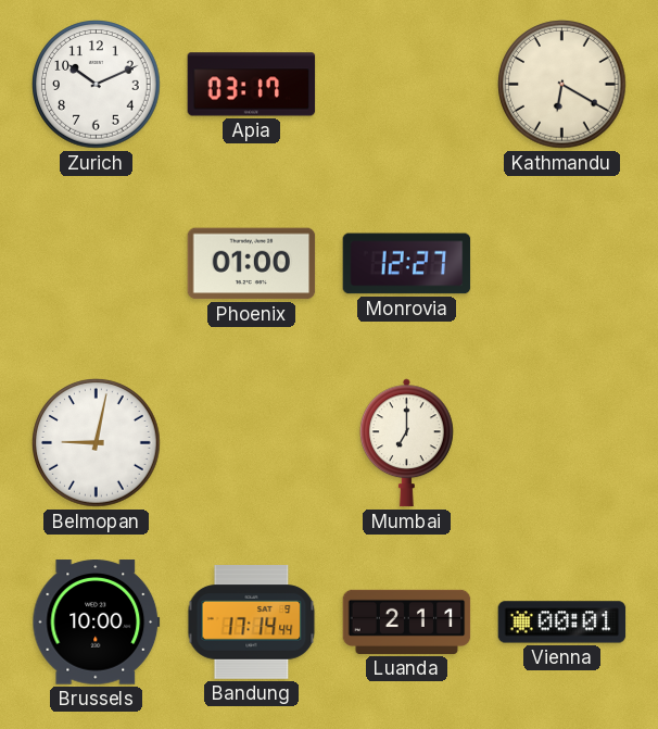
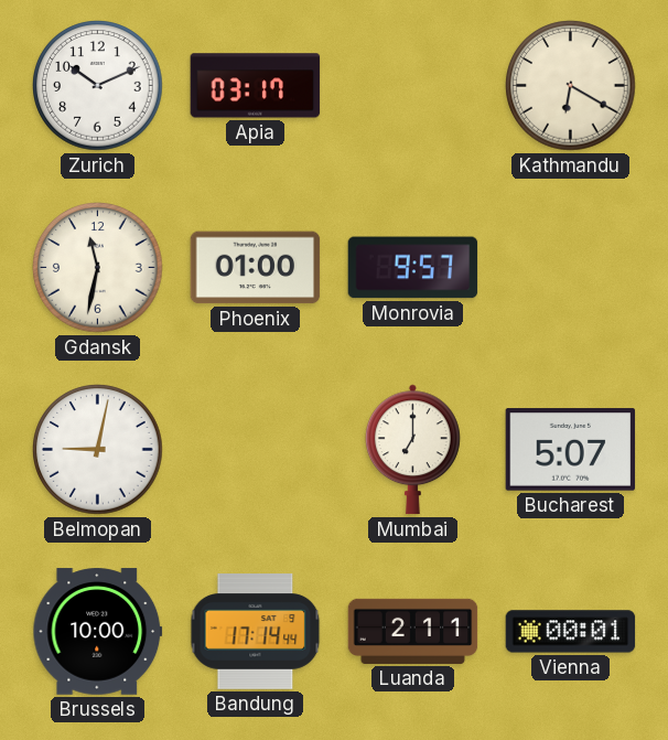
Gdansk: none -> 11:32 (98, 268)
Monrovia: 12:27 -> 9:57 (413, 268)
Bucharest: none -> 5:07 (571, 450)
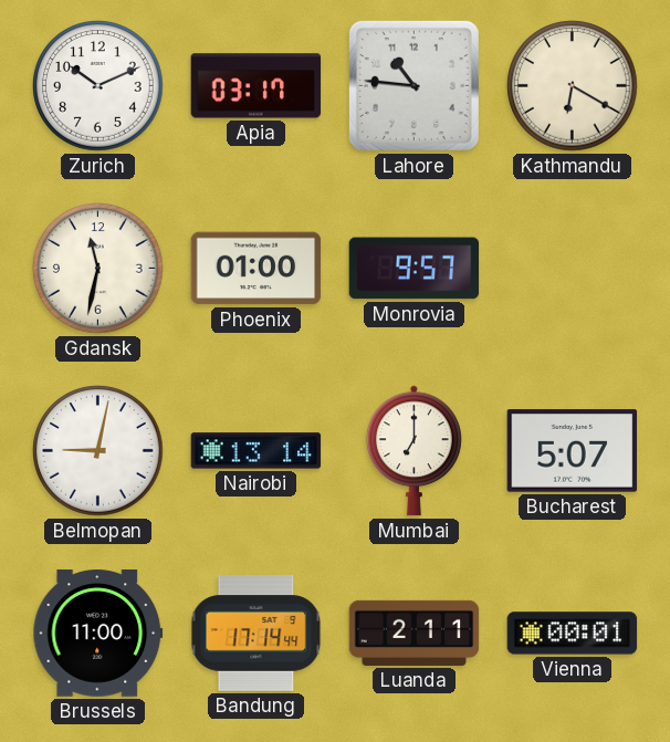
Lahore: none -> 10:46 (413, 85)
Nairobi: none -> 13:14 (257, 451)
Brussels: 10:00 -> 11:00 (98, 634)
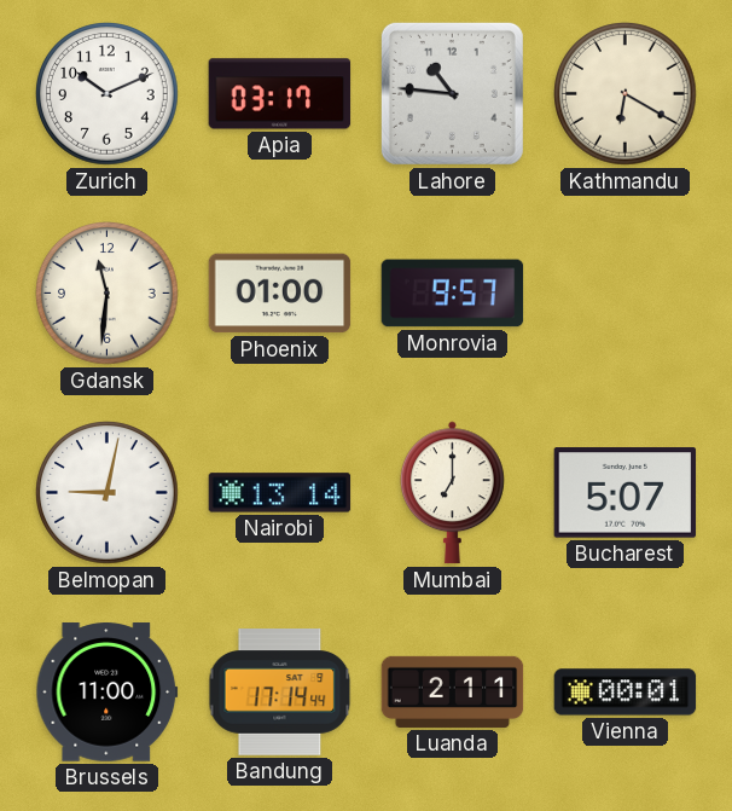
Gdansk: 11:32 -> 11:31 (108, 294)
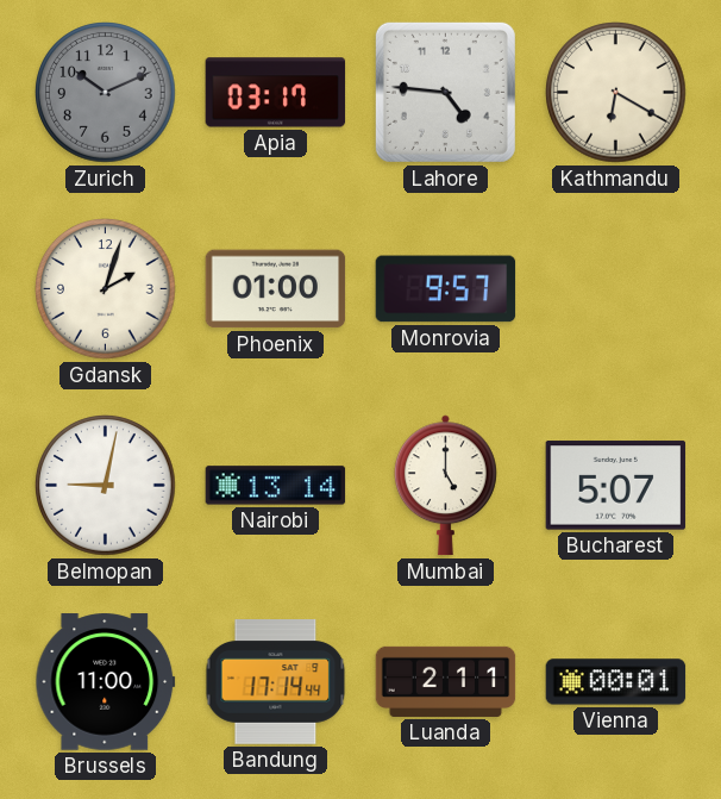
Zurich dial: white -> grey (106, 93)
Lahore: 10:46 -> 4:46 (445, 92)
Gdansk: 11:31 -> 2:03 (106, 289)
Mumbai: 7:00 -> 5:00 (445, 486)
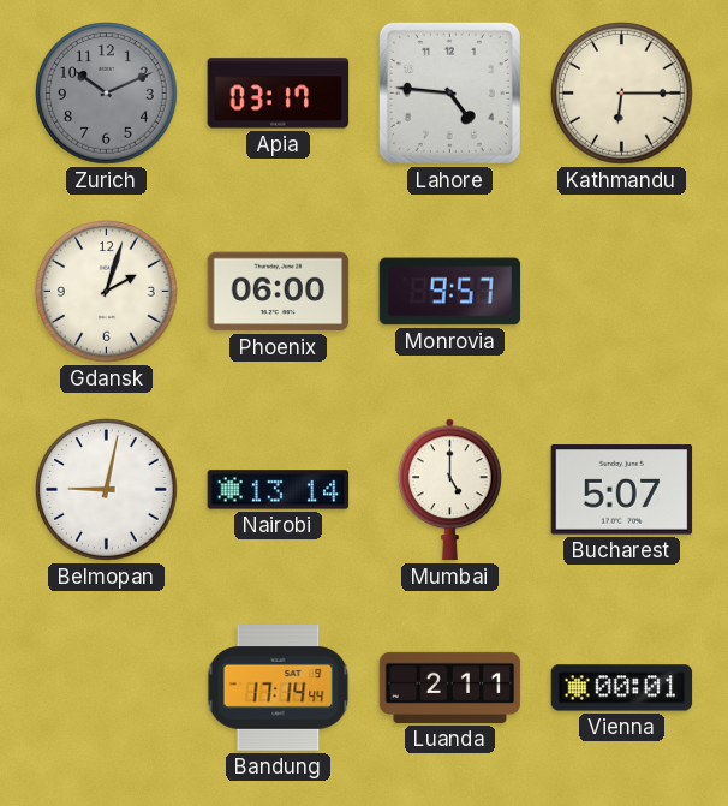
Kathmandu: 6:20 -> 6:15 (622, 94)
Phoenix: 01:00 -> 06:00 (279, 292)
Brussels: 11:00 -> none (106, 682)
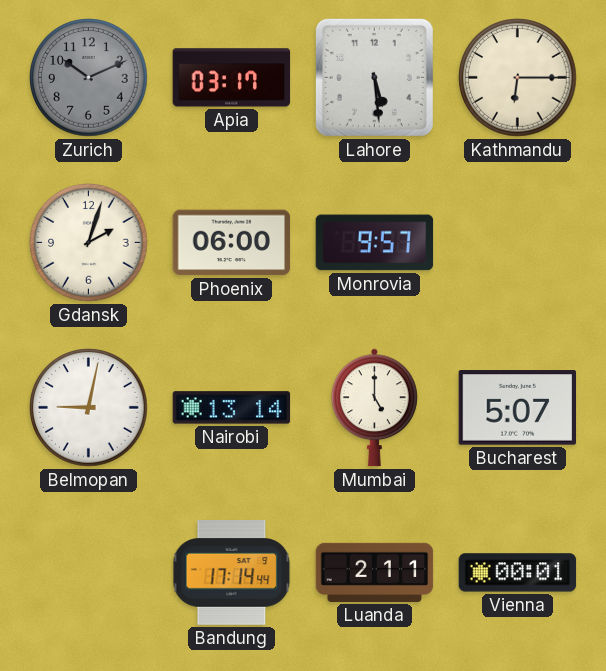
Lahore: 4:46 -> 5:29 (374, 77)
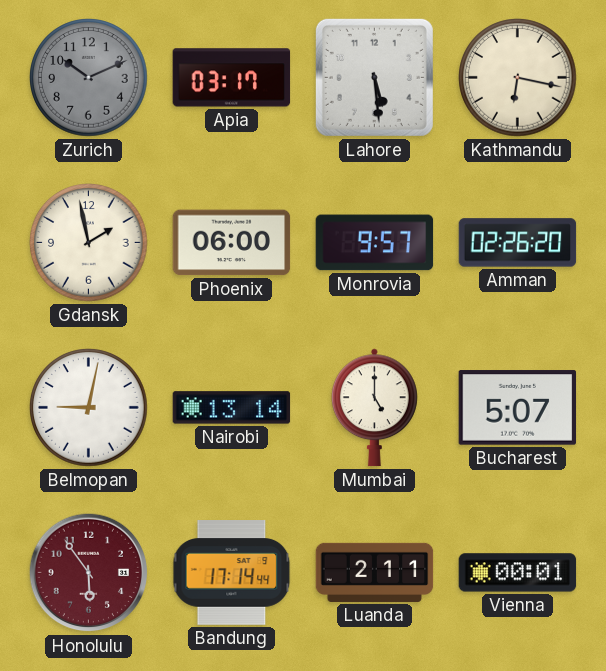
Kathmandu: 6:15 -> 6:17 (518, 78)
Gdansk: 2:03 -> 1:58 (89, 243)
Amman: none -> 02:26 (518, 243)
Honolulu: none -> 5:54 (89, 573)
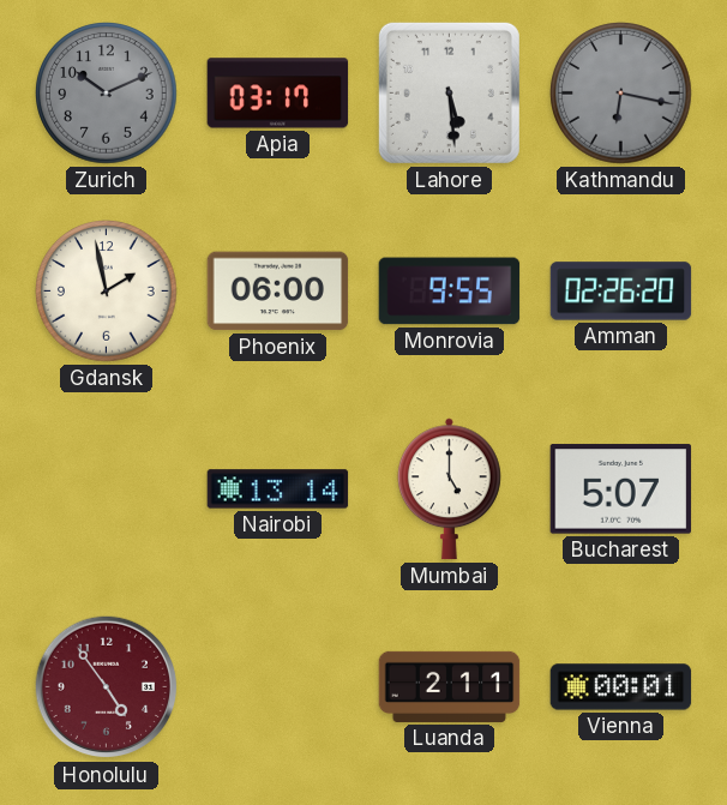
Kathmandu dial: cream -> grey (621, 94)
Monrovia: 9:57 -> 9:55 (450, 292)
Belmopan: 9:02 -> none (89, 408)
Honolulu: 5:54 -> 4:54 (107, 687)
Bandung: 17:14 -> none (232, 573)
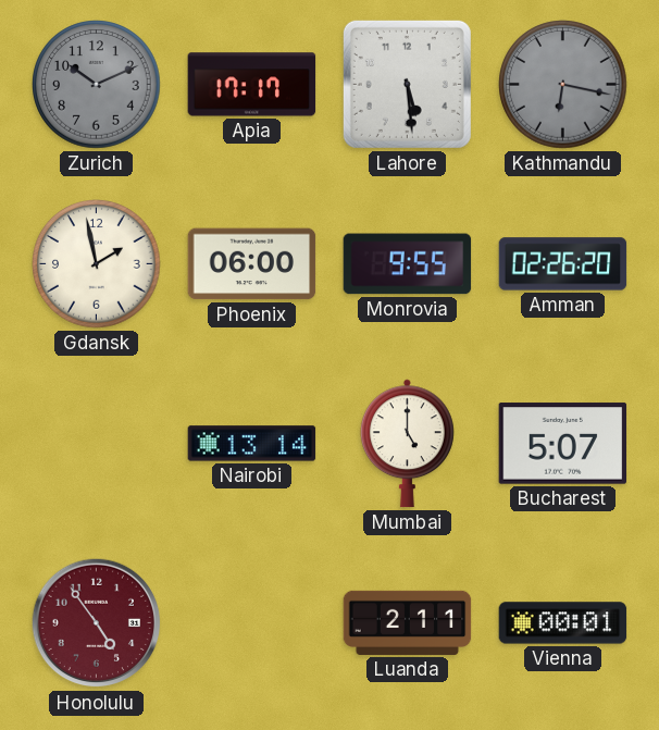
Apia: 03:17 -> 17:17 (252, 85)
